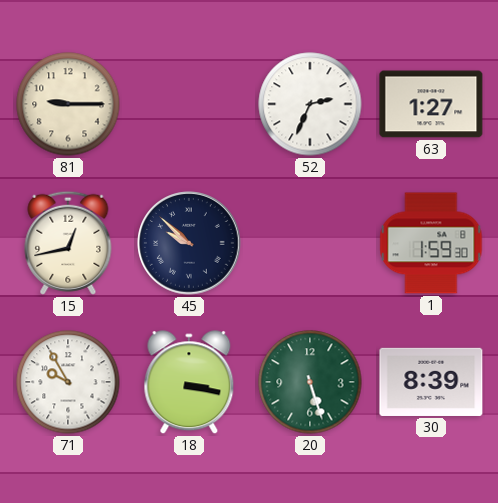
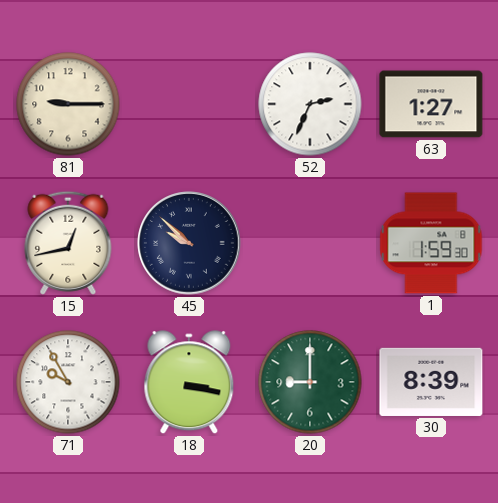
20: 5:27 -> 9:00 (310, 382)
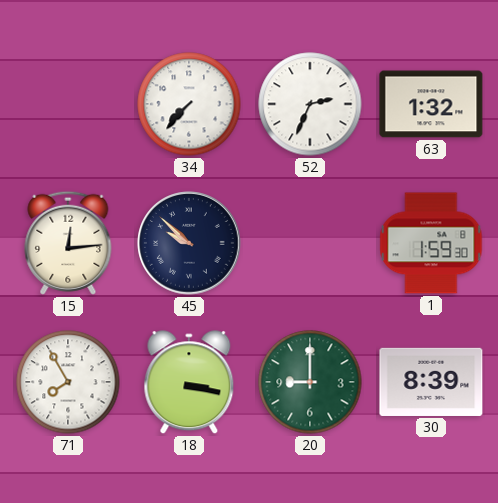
81: 9:15 -> none (68, 104)
34: none -> 7:37 (189, 104)
63: 1:27 -> 1:32 (431, 104)
15: 12:43 -> 12:14 (68, 243)
71: 9:55 -> 7:55 (68, 382)
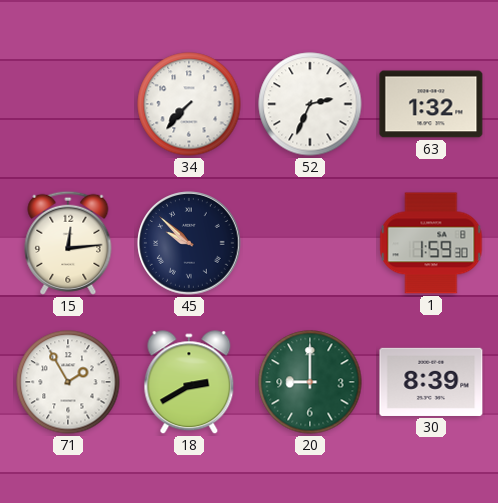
71: 7:55 -> 1:55 (68, 382)
18: 3:17 -> 2:40 (189, 383)
